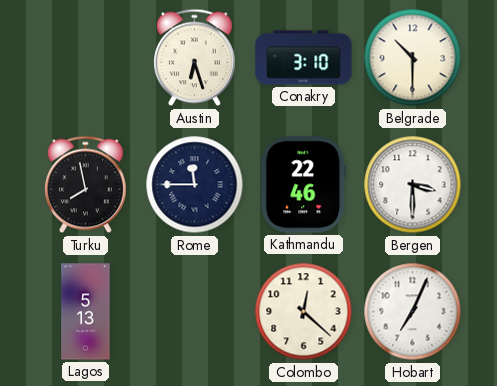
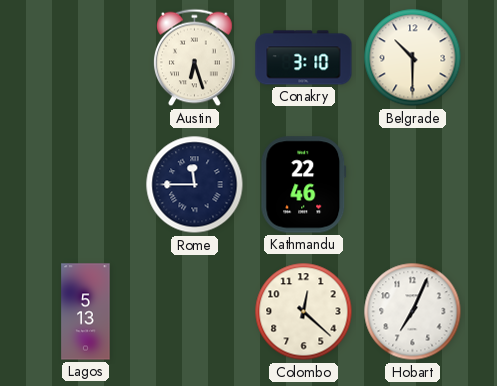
Turku: 7:58 -> none (86, 185)
Bergen: 3:30 -> none (413, 185)
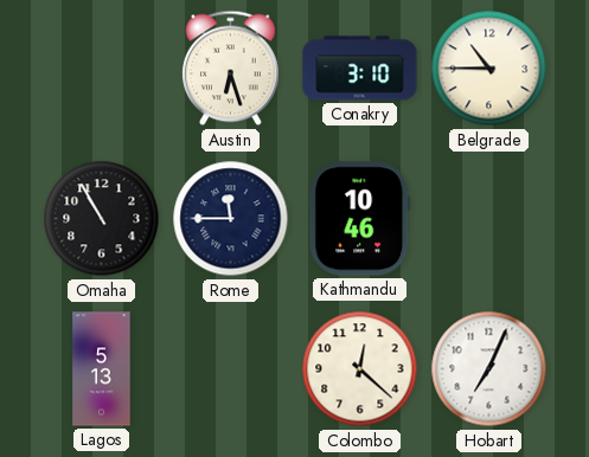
Belgrade: 10:30 -> 10:45 (489, 69)
Omaha: none -> 10:55 (102, 219)
Kathmandu: 22:46 -> 10:46 (360, 219)
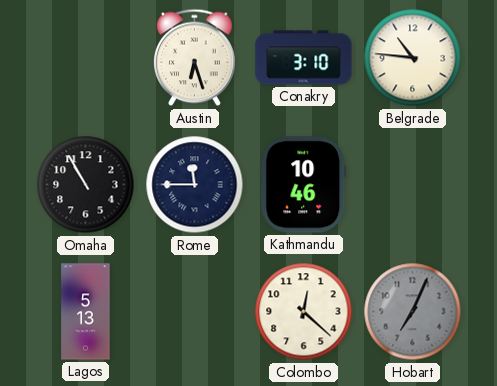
Belgrade: 10:45 -> 10:46 (413, 58)
Hobart dial: white -> grey (413, 312)
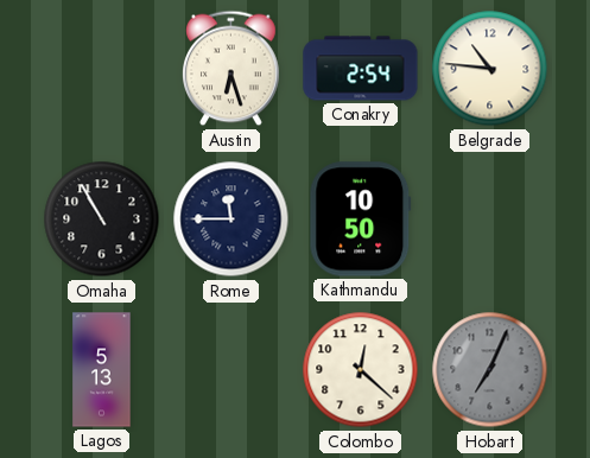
Conakry: 3:10 -> 2:54 (361, 69)
Kathmandu: 10:46 -> 10:50 (361, 220)
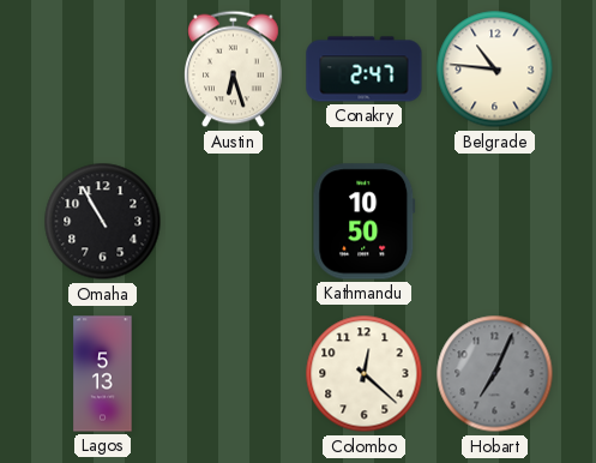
Conakry: 2:54 -> 2:47 (365, 70)
Rome: 11:45 -> none (231, 220)
